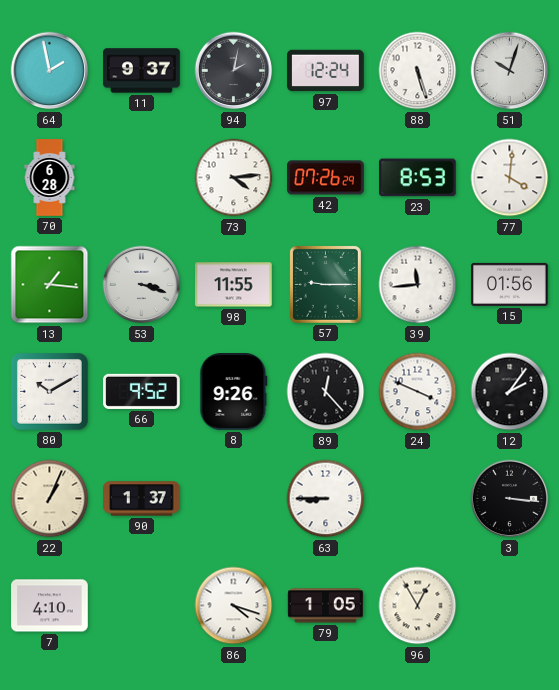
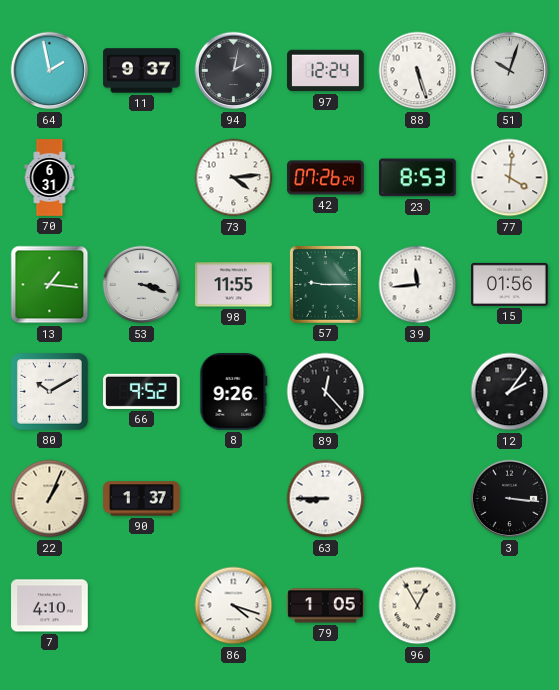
70: 6:28 -> 6:31 (50, 178)
24: 3:49 -> none (418, 392)
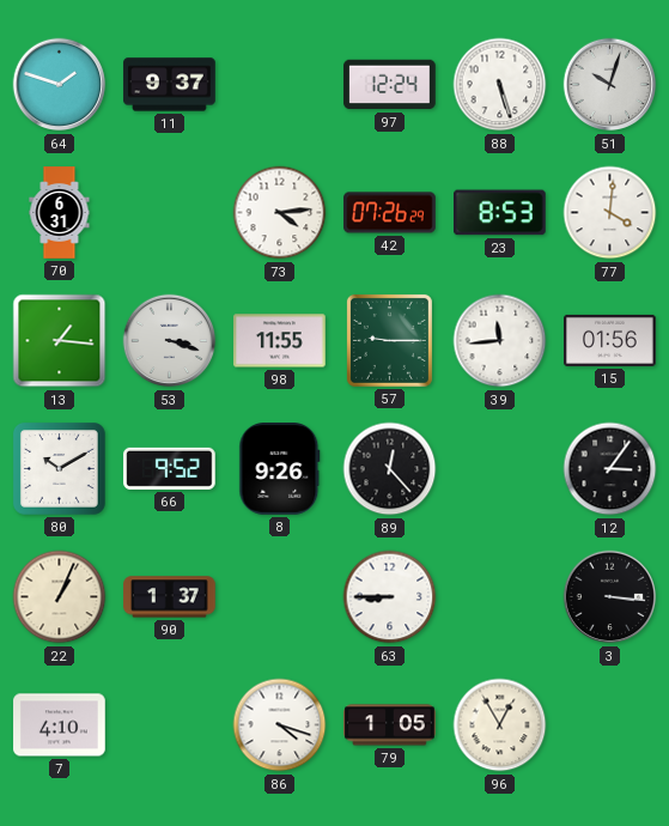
64: 1:58 -> 1:48 (60, 85)
94: 2:02 -> none (234, 71)
12: 2:06 -> 3:06 (610, 469)
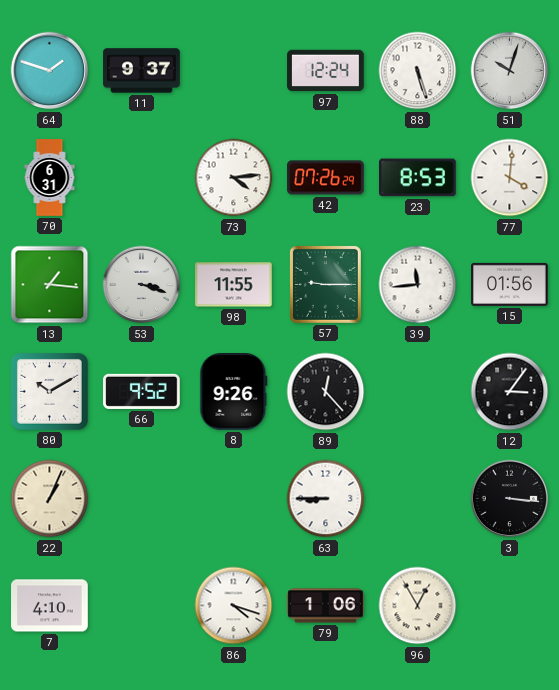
90: 1:37 -> none (170, 597)
79: 1:05 -> 1:06 (326, 606)
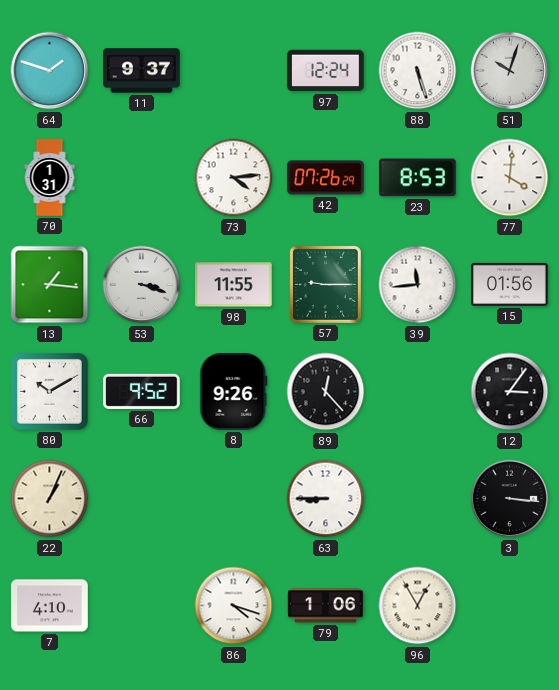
70: 6:31 -> 1:31 (50, 178)
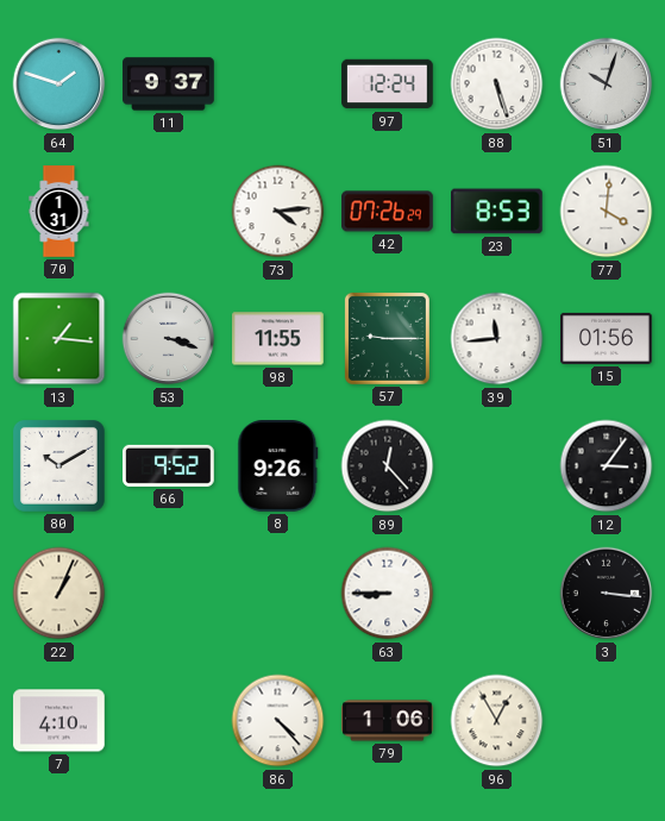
86: 4:18 -> 4:23 (278, 721)
